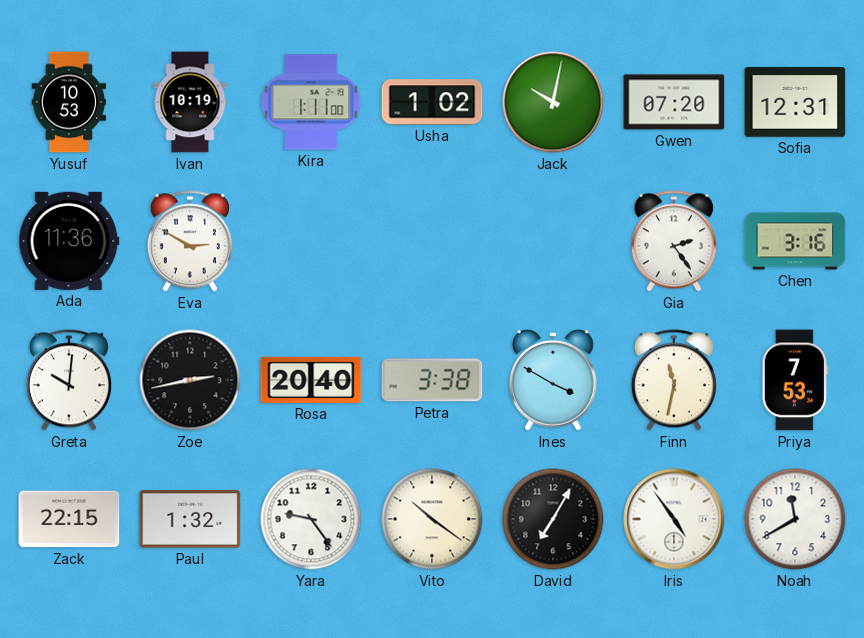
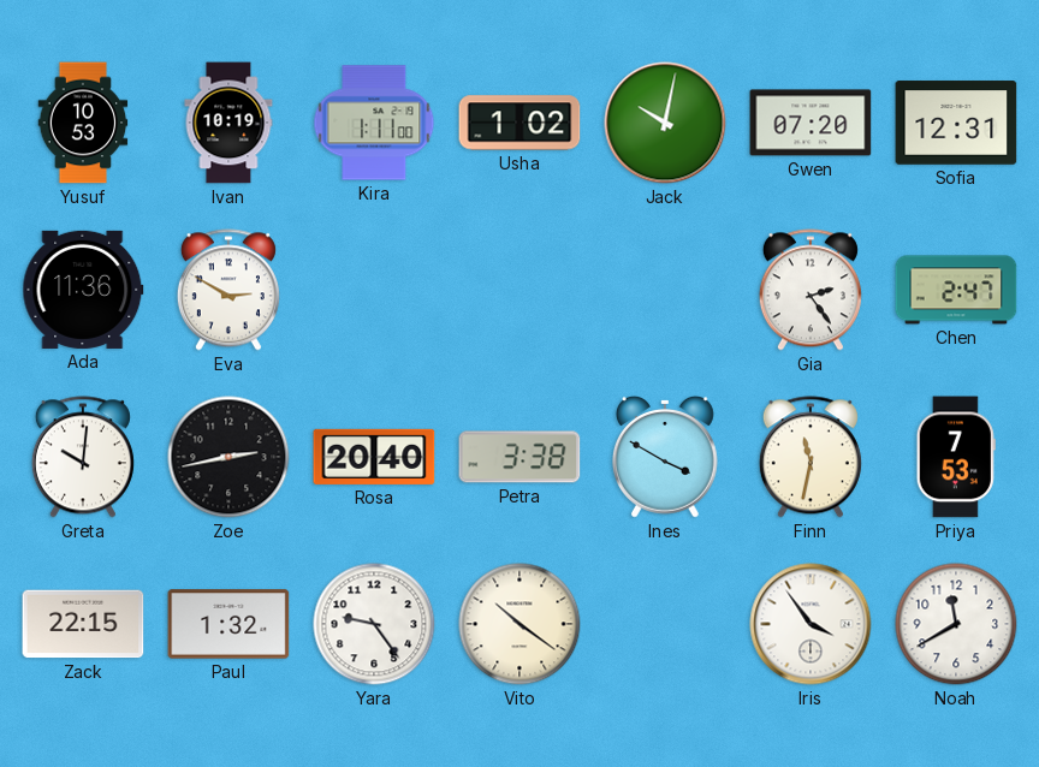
Chen: 3:16 -> 2:47 (956, 290)
David: 7:05 -> none (553, 519)
Iris: 4:54 -> 3:54 (811, 624)
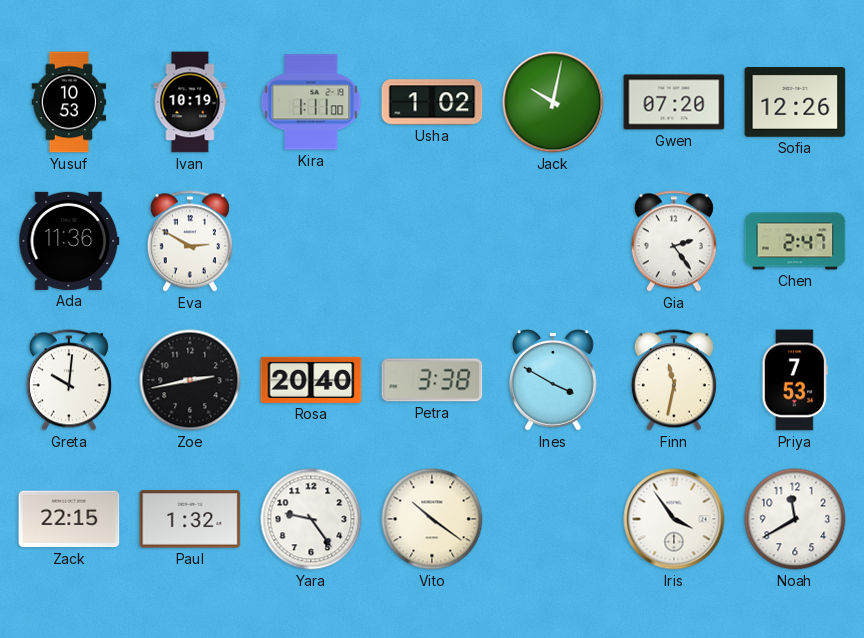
Sofia: 12:31 -> 12:26 (795, 102)
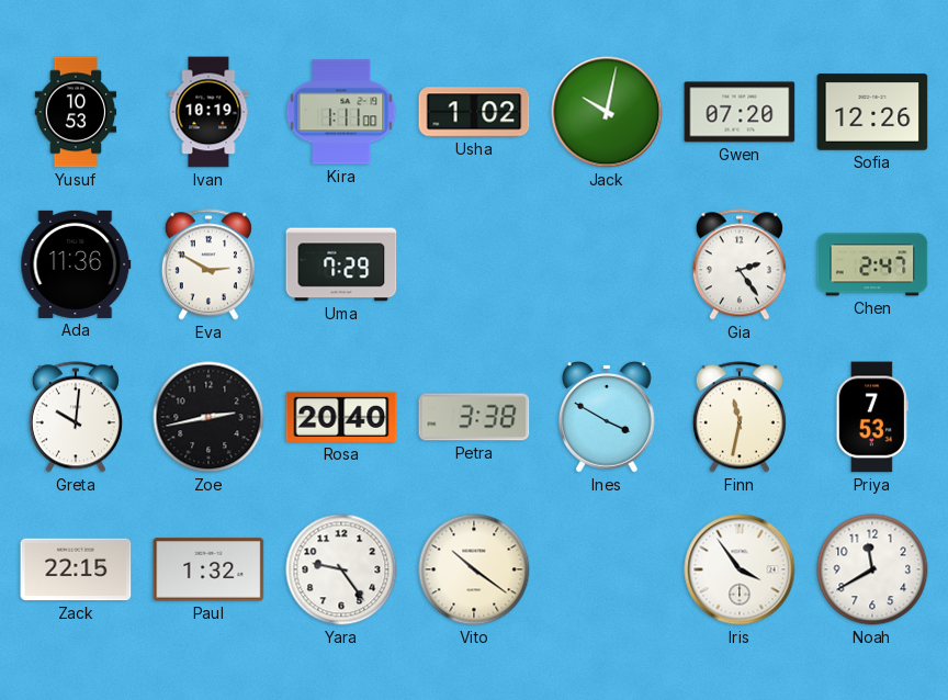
Uma: none -> 7:29 (341, 264)
